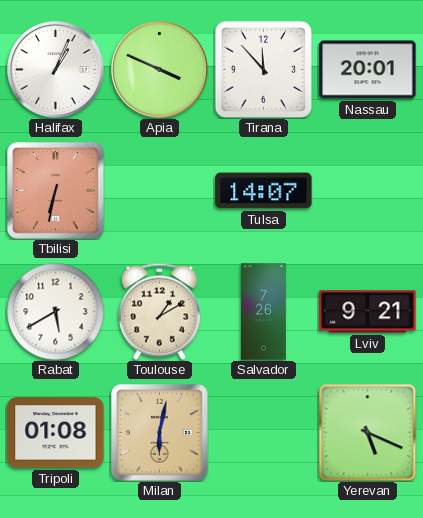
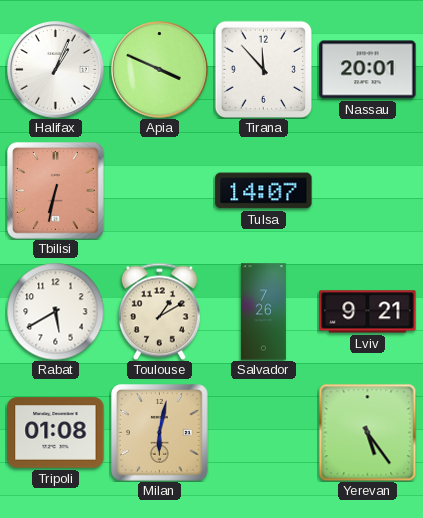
Yerevan: 5:19 -> 5:24 (367, 432)
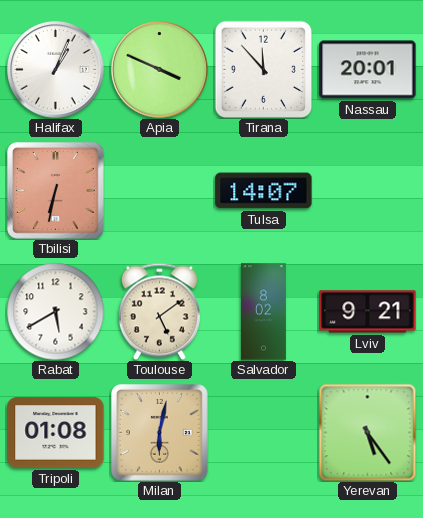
Toulouse: 1:10 -> 5:09 (159, 311)
Salvador: 7:26 -> 8:02 (263, 312)
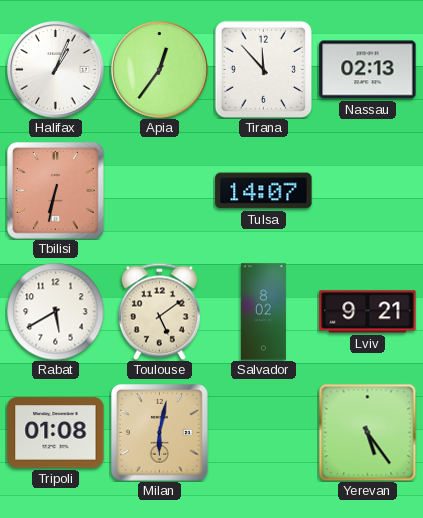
Apia: 3:49 -> 12:36 (160, 70)
Nassau: 20:01 -> 02:13 (368, 70)
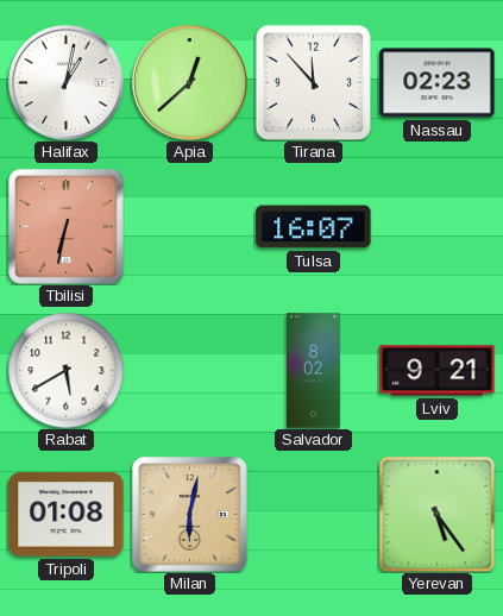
Halifax: 1:04 -> 1:02 (67, 83)
Apia: 12:36 -> 12:38 (190, 83)
Nassau: 02:13 -> 02:23 (438, 83)
Tulsa: 14:07 -> 16:07 (314, 227)
Toulouse: 5:09 -> none (159, 311)
